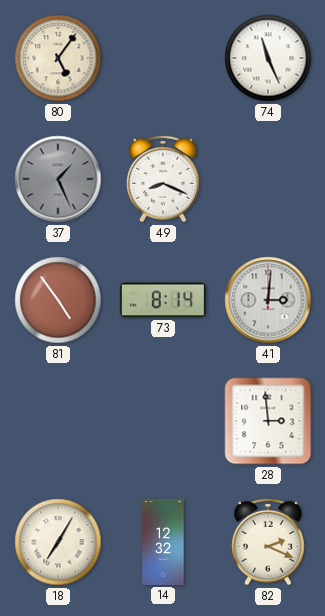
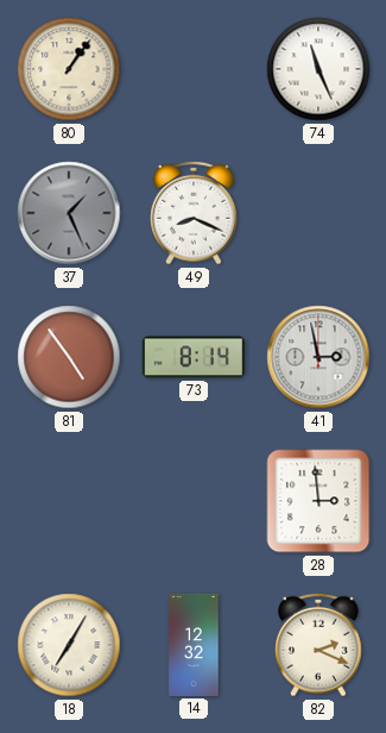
80: 5:06 -> 1:06 (69, 69)
41: 3:01 -> 2:58 (318, 357)
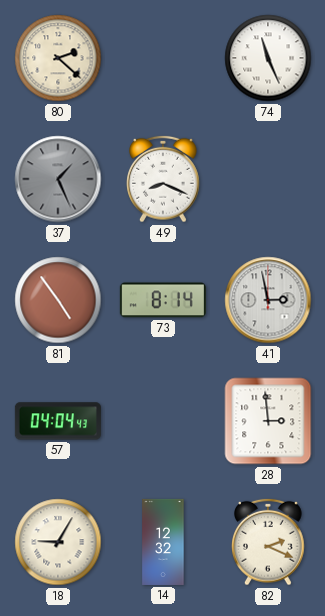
80: 1:06 -> 2:22 (58, 58)
57: none -> 04:04 (58, 421)
18: 7:05 -> 9:05 (58, 542)
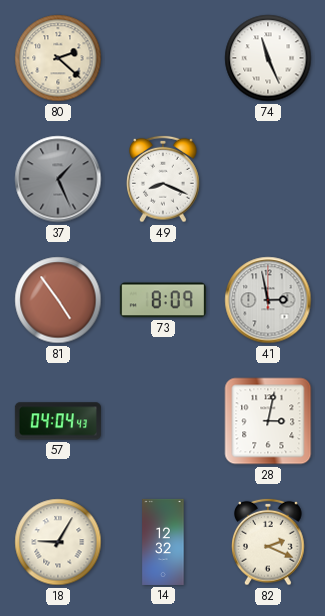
73: 8:14 -> 8:09 (163, 300)
28: 2:59 -> 3:02 (268, 421)
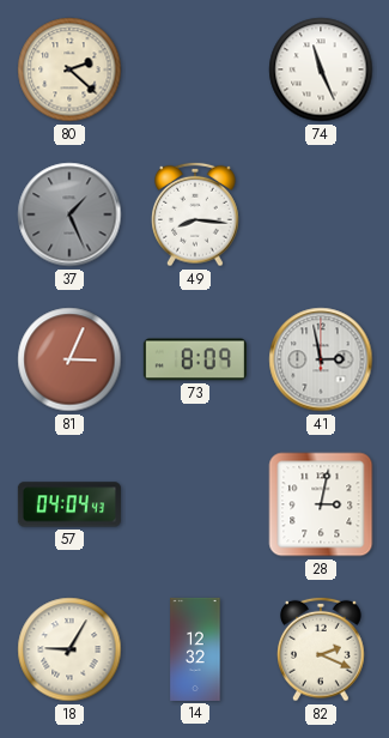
49: 8:19 -> 8:16 (195, 214)
81: 4:54 -> 3:04 (69, 359)
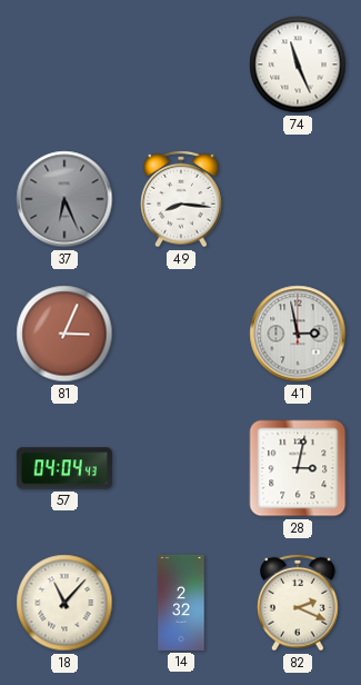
80: 2:22 -> none (69, 69)
37: 1:26 -> 6:26 (64, 199)
73: 8:09 -> none (195, 359)
18: 9:05 -> 11:07 (64, 603)
14: 12:32 -> 2:32 (181, 603)
